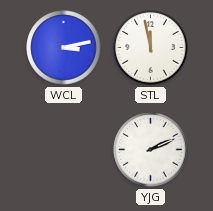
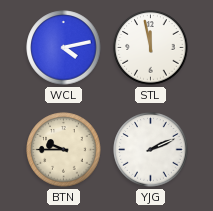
WCL: 3:13 -> 4:13 (64, 48)
BTN: none -> 9:45 (64, 150)
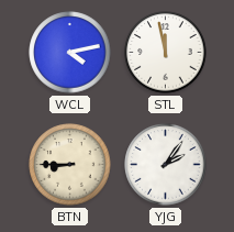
BTN: 9:45 -> 8:45 (70, 165)
YJG: 2:11 -> 2:06 (166, 165)
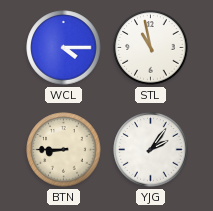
WCL: 4:13 -> 4:15 (64, 48)
STL: 11:58 -> 10:58 (151, 48)
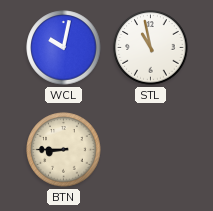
WCL: 4:15 -> 10:02 (64, 48)
YJG: 2:06 -> none (151, 150)
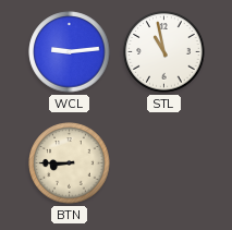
WCL: 10:02 -> 9:14 (70, 52)
